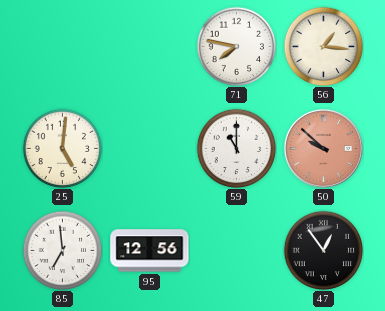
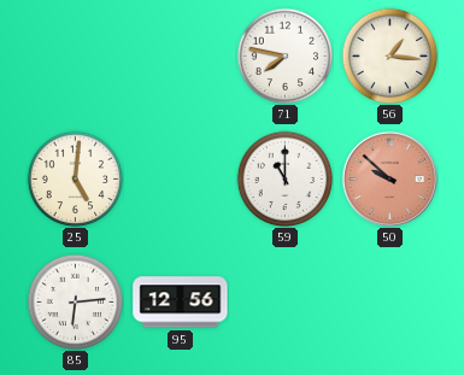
85: 6:59 -> 6:14 (75, 301)
47: 12:54 -> none (323, 250)
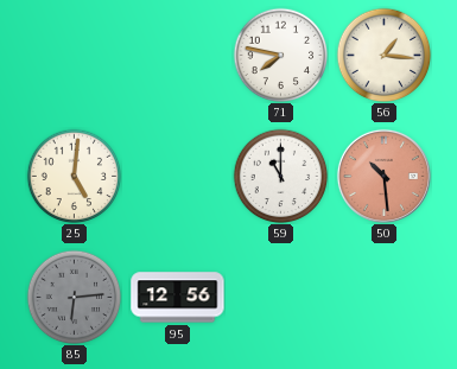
50: 9:52 -> 10:29 (383, 176)
85 dial: white -> grey (74, 297)
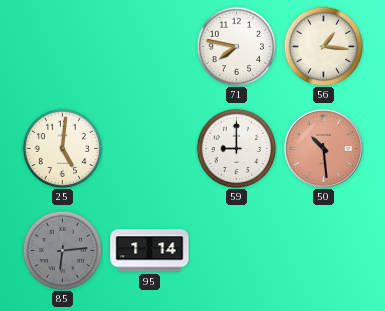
59: 11:00 -> 9:00 (236, 148)
95: 12:56 -> 1:14 (150, 251)
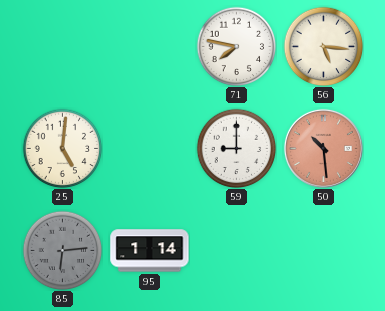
56: 1:16 -> 5:16 (323, 46)
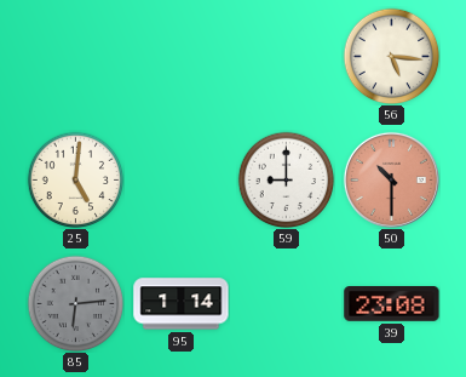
71: 7:47 -> none (236, 46)
50: 10:29 -> 10:30 (391, 179)
39: none -> 23:08 (392, 304)
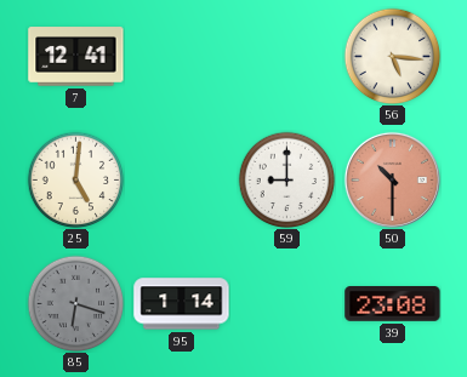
7: none -> 12:41 (76, 57)
85: 6:14 -> 6:18 (75, 303)
